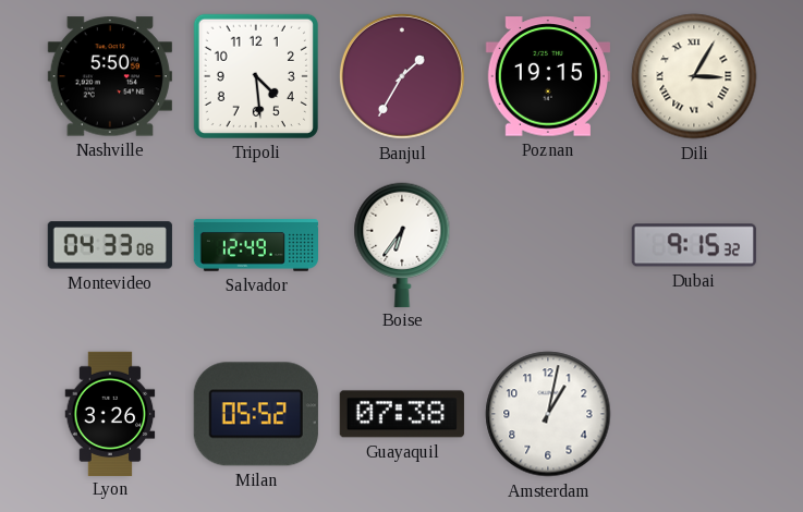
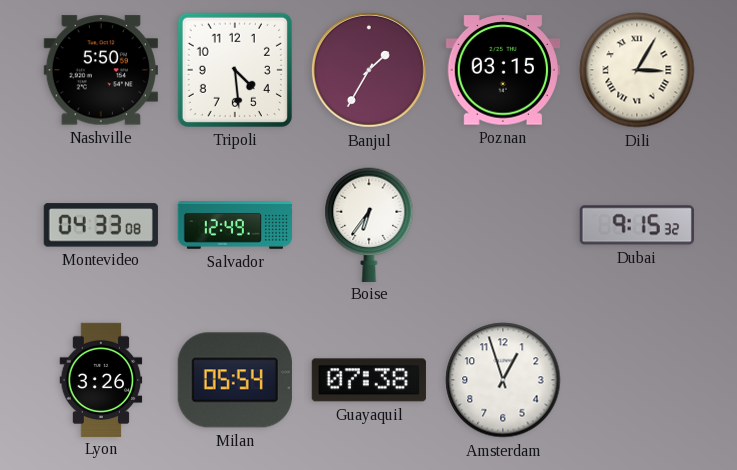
Poznan: 19:15 -> 03:15 (503, 70)
Milan: 05:52 -> 05:54 (235, 380)
Amsterdam: 1:02 -> 12:57 (503, 380)
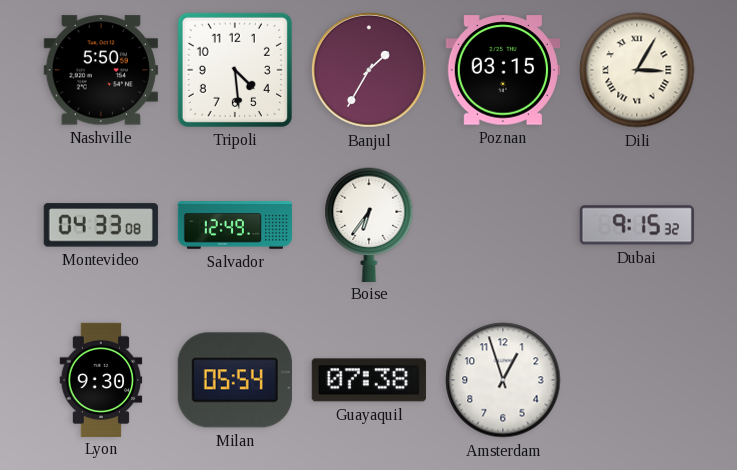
Lyon: 3:26 -> 9:30 (101, 379)
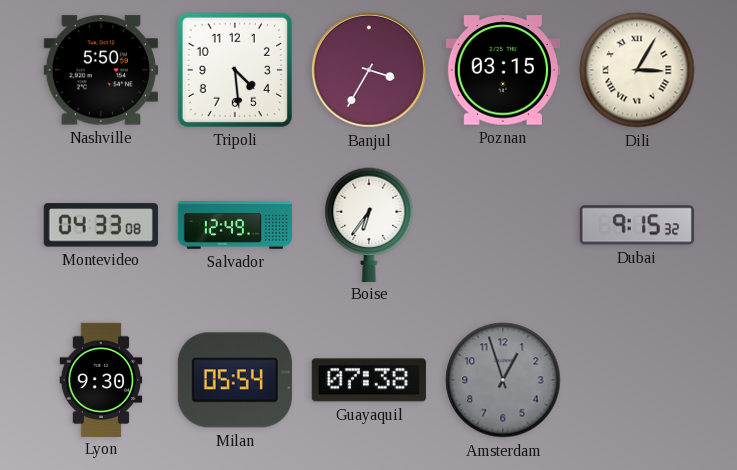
Banjul: 1:35 -> 3:35 (369, 70)
Amsterdam dial: white -> grey (503, 380)
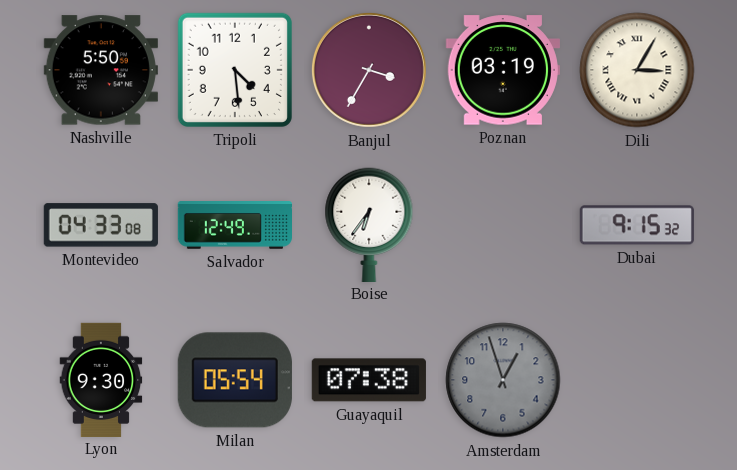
Poznan: 03:15 -> 03:19 (503, 70)
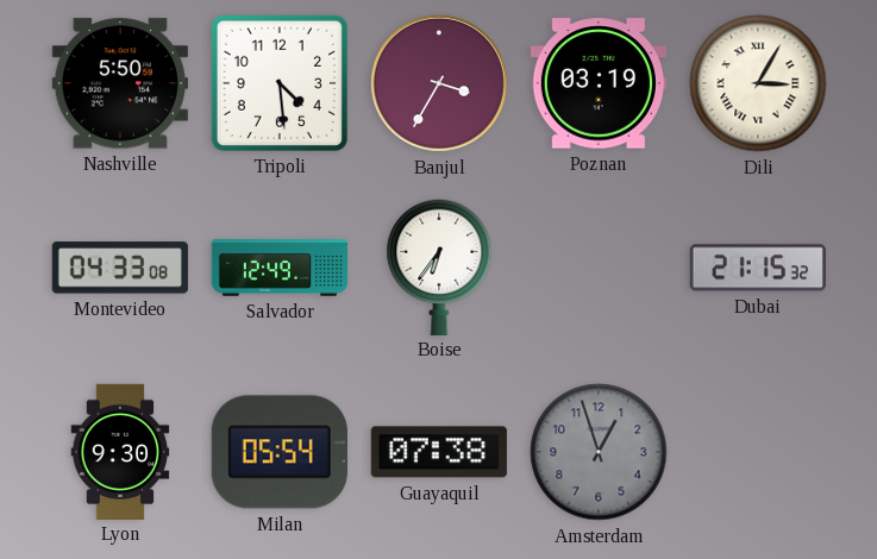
Dubai: 9:15 -> 21:15 (758, 268)
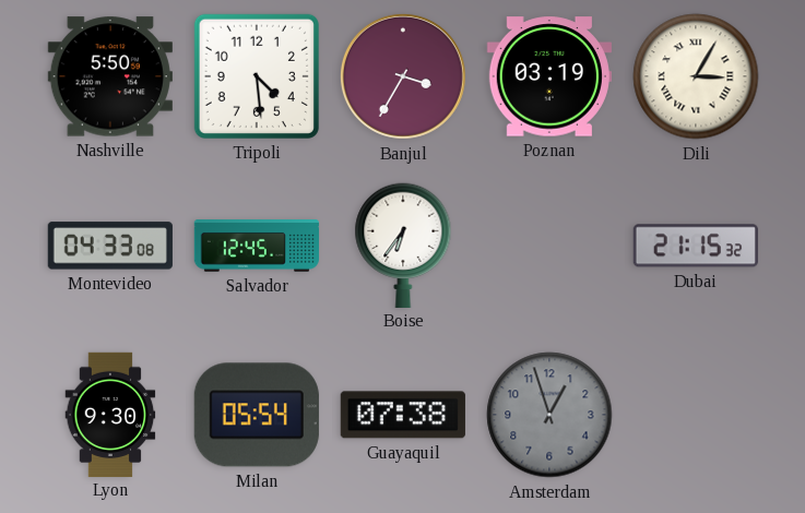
Salvador: 12:49 -> 12:45 (256, 246)
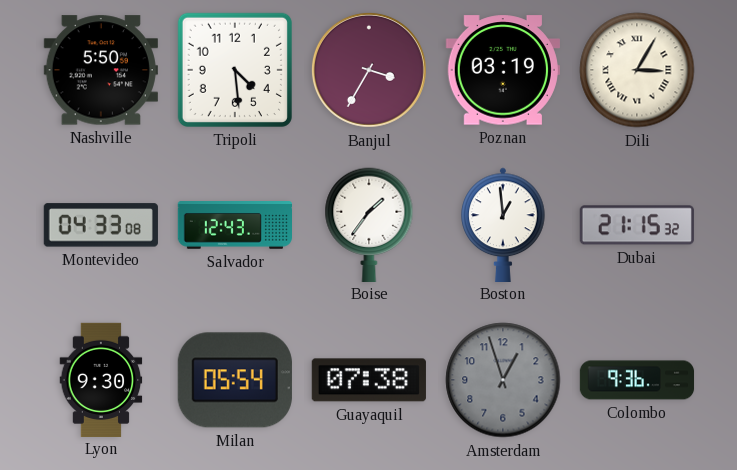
Salvador: 12:45 -> 12:43 (234, 225)
Boise: 6:36 -> 1:36 (369, 224)
Boston: none -> 12:59 (503, 224)
Colombo: none -> 9:36 (637, 380)
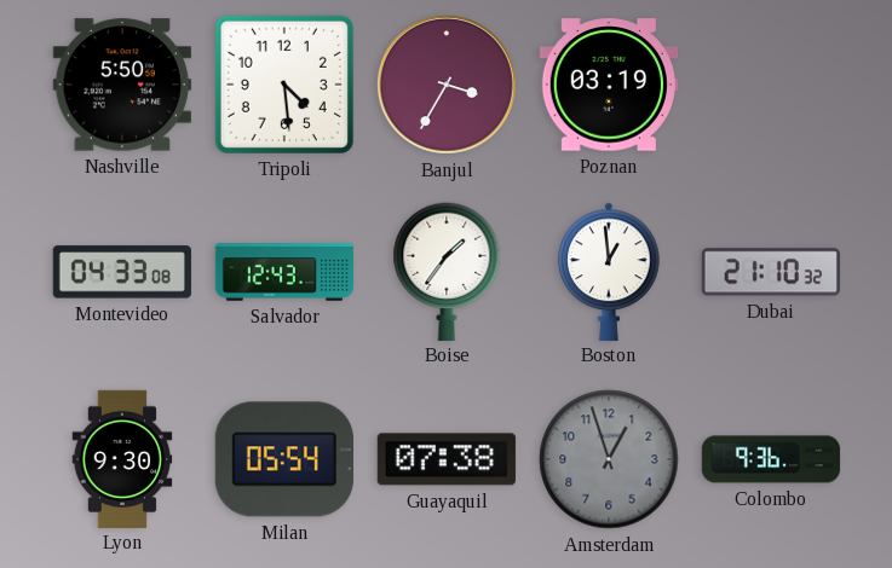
Dili: 3:05 -> none (637, 70)
Dubai: 21:15 -> 21:10 (771, 272)
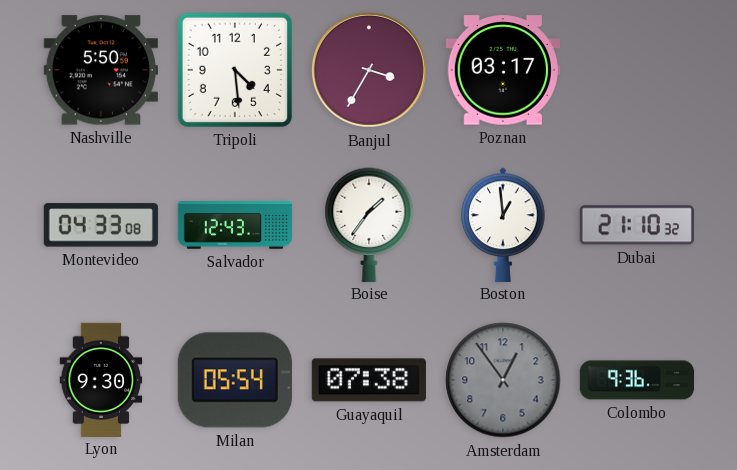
Poznan: 03:19 -> 03:17 (503, 70)
Amsterdam: 12:57 -> 12:54 (503, 380)
